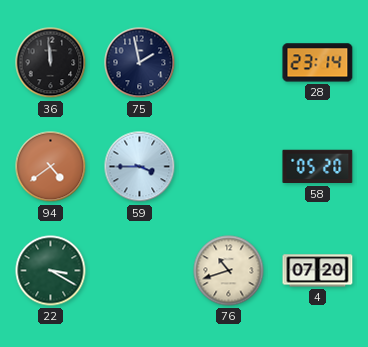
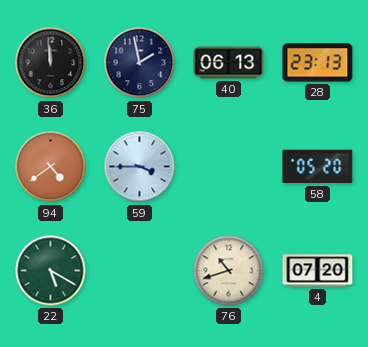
40: none -> 06:13 (229, 63)
28: 23:14 -> 23:13 (318, 63)
22: 3:20 -> 5:20 (51, 271)
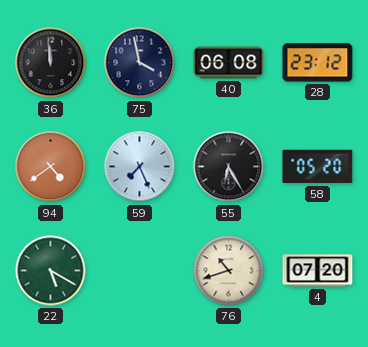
75: 1:58 -> 3:58 (140, 63)
40: 06:13 -> 06:08 (229, 63)
28: 23:13 -> 23:12 (318, 63)
59: 3:45 -> 7:26 (140, 167)
55: none -> 6:25 (229, 167)
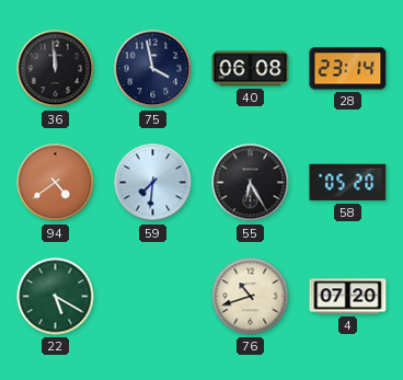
28: 23:12 -> 23:14 (348, 69)
59: 7:26 -> 7:31 (153, 183)
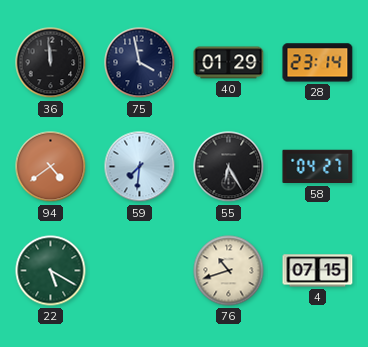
40: 06:08 -> 01:29 (229, 63)
58: 05:20 -> 04:27 (318, 167)
4: 07:20 -> 07:15 (318, 271)
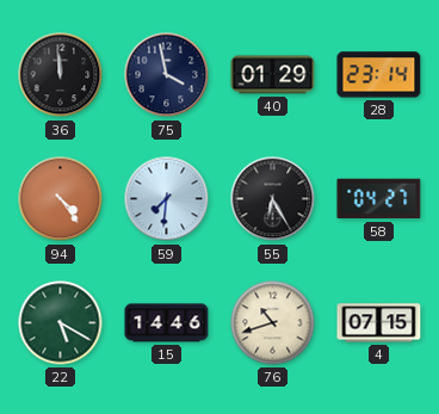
94: 4:39 -> 4:24 (61, 199)
15: none -> 14:46 (167, 323)
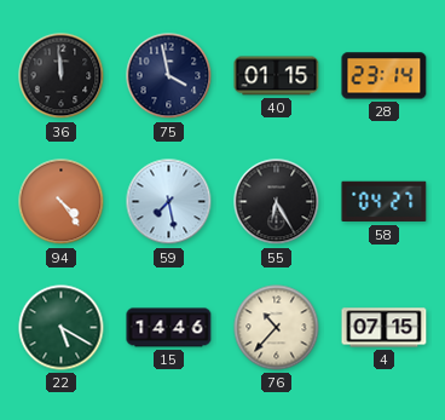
40: 01:29 -> 01:15 (277, 76)
59: 7:31 -> 7:28 (169, 202)
76: 10:42 -> 10:37 (277, 328)
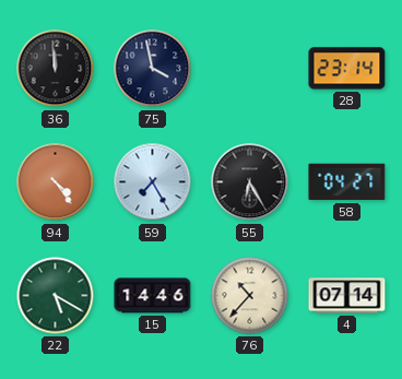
40: 01:15 -> none (277, 76)
59: 7:28 -> 7:25 (153, 182)
4: 07:15 -> 07:14 (347, 296)
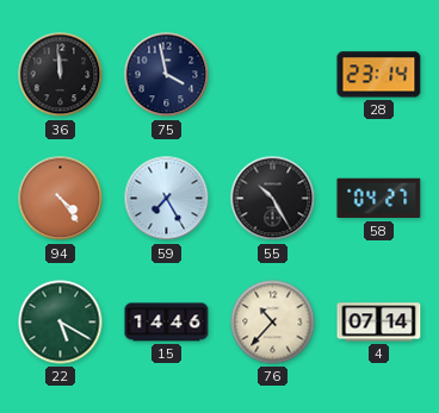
55: 6:25 -> 10:25 (273, 199)
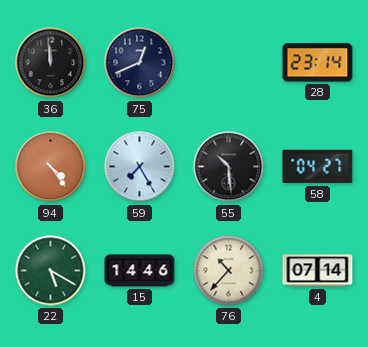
75: 3:58 -> 12:41 (140, 63)
55: 10:25 -> 10:29 (229, 167)
